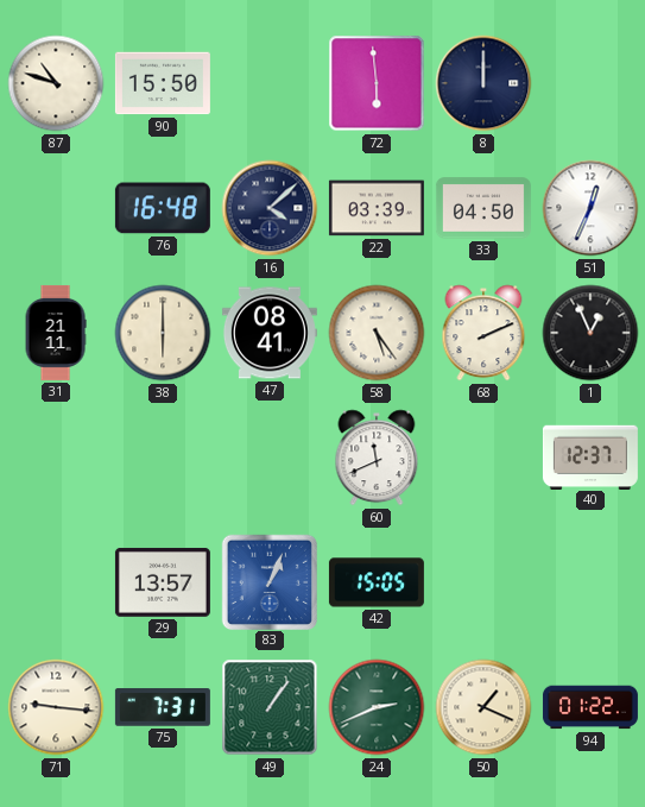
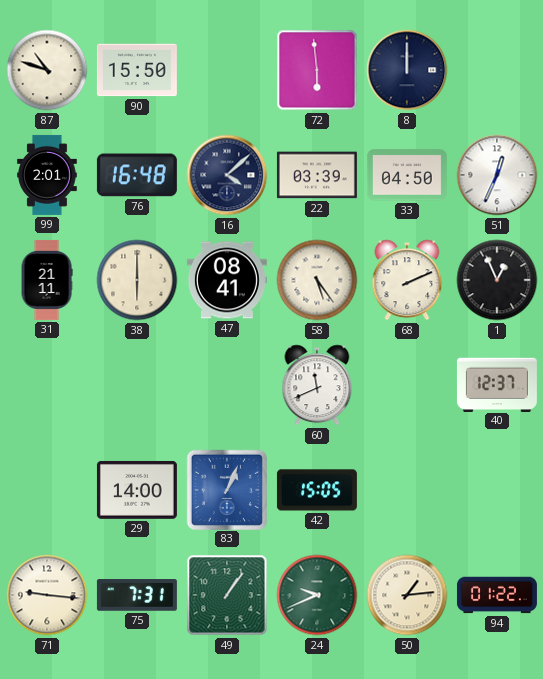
99: none -> 2:01 (47, 175)
29: 13:57 -> 14:00 (137, 490)
24: 2:41 -> 9:41 (317, 595)
50: 1:19 -> 1:14 (407, 595)
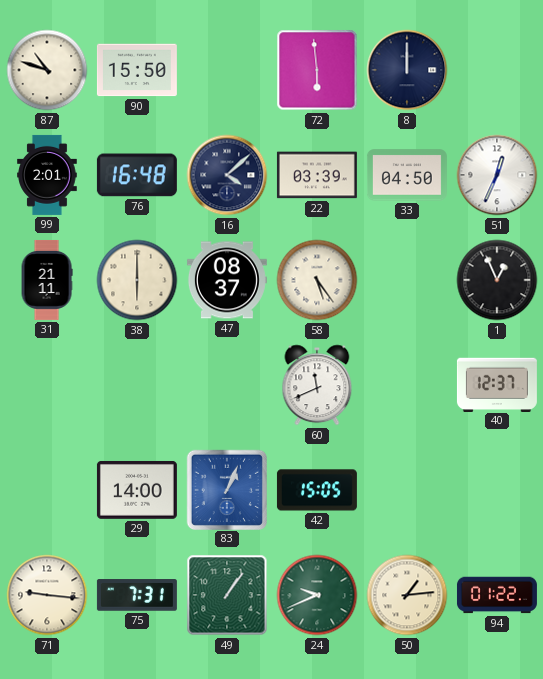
47: 08:41 -> 08:37 (227, 280)
68: 2:11 -> none (407, 280)
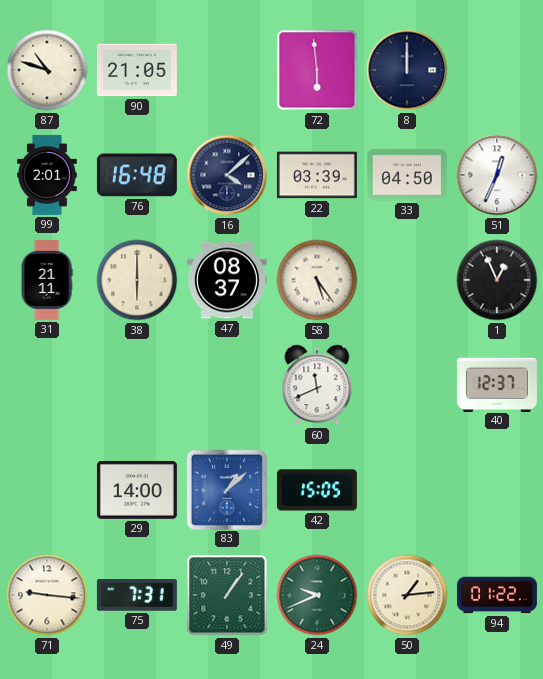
90: 15:50 -> 21:05 (137, 70)
83: 1:04 -> 1:08 (226, 489)
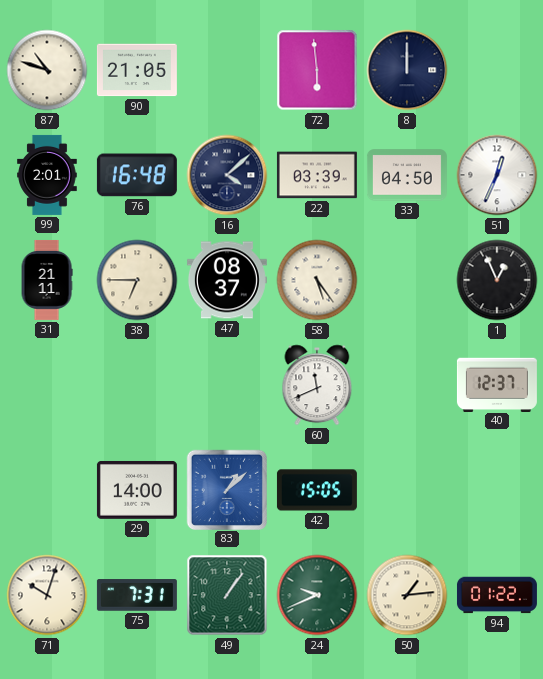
38: 6:00 -> 6:45 (137, 280)
71: 9:16 -> 10:03 (47, 595)
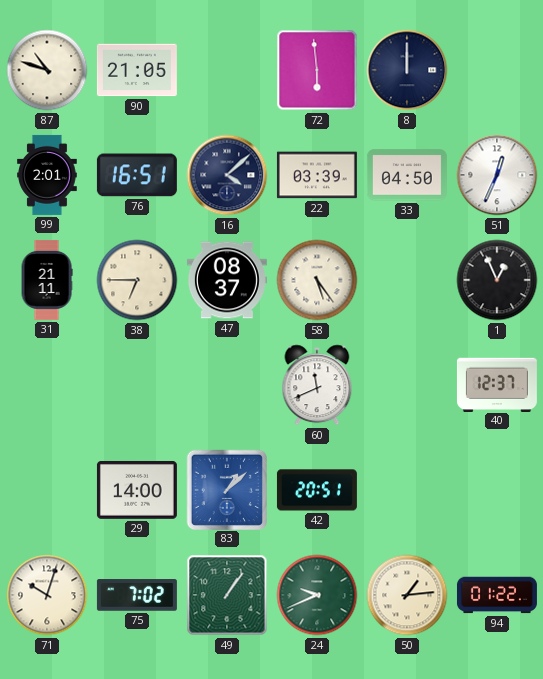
76: 16:48 -> 16:51 (137, 175)
42: 15:05 -> 20:51 (317, 490)
75: 7:31 -> 7:02 (137, 595)
